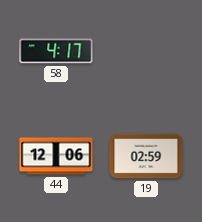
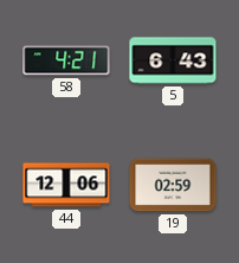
58: 4:17 -> 4:21 (66, 60)
5: none -> 6:43 (173, 60)
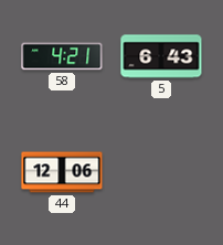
19: 02:59 -> none (173, 185)
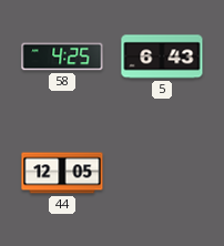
58: 4:21 -> 4:25 (62, 57)
44: 12:06 -> 12:05 (62, 173)
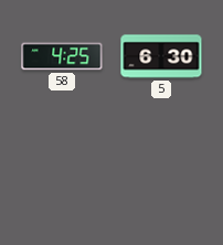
5: 6:43 -> 6:30 (161, 56)
44: 12:05 -> none (62, 173)
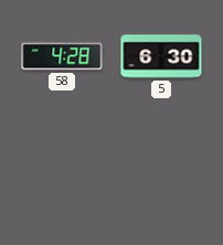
58: 4:25 -> 4:28 (62, 56)
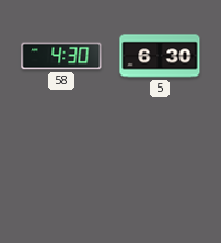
58: 4:28 -> 4:30 (61, 56)
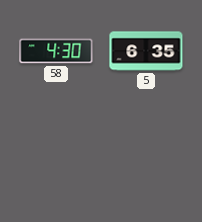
5: 6:30 -> 6:35 (146, 51)
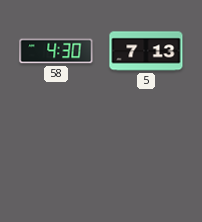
5: 6:35 -> 7:13 (146, 51)
